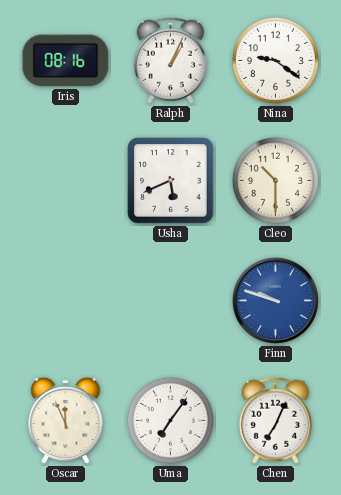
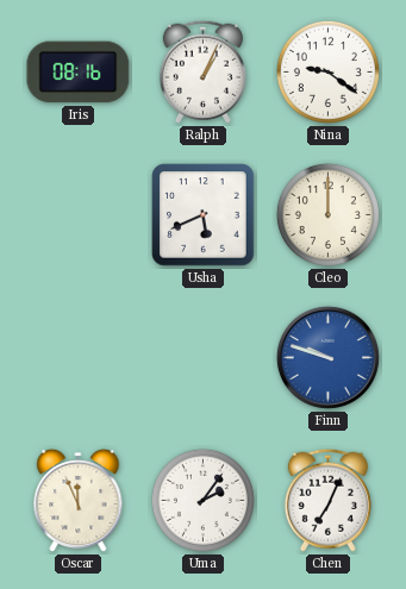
Cleo: 10:30 -> 12:00 (327, 214)
Uma: 7:06 -> 2:06 (202, 500)
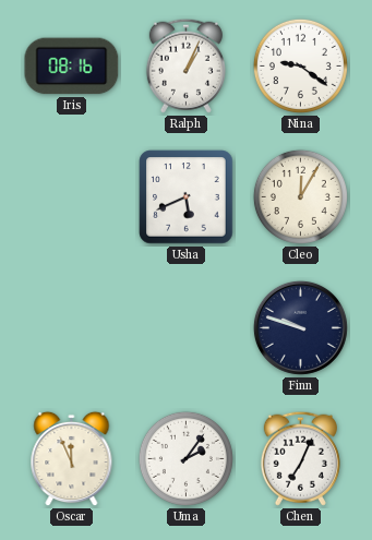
Cleo: 12:00 -> 12:05 (300, 196)
Finn dial: blue -> navy (300, 327)
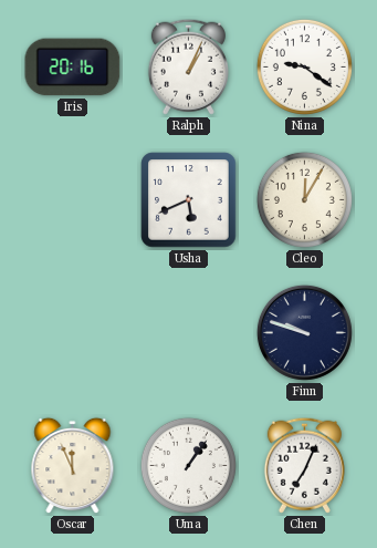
Iris: 08:16 -> 20:16 (73, 68)
Uma: 2:06 -> 1:06 (188, 465)
